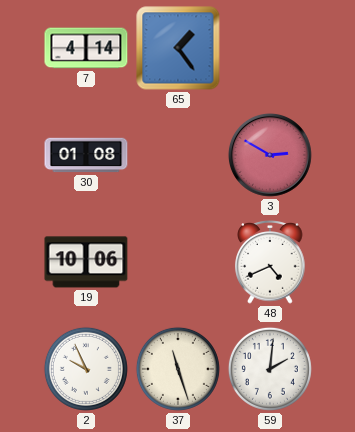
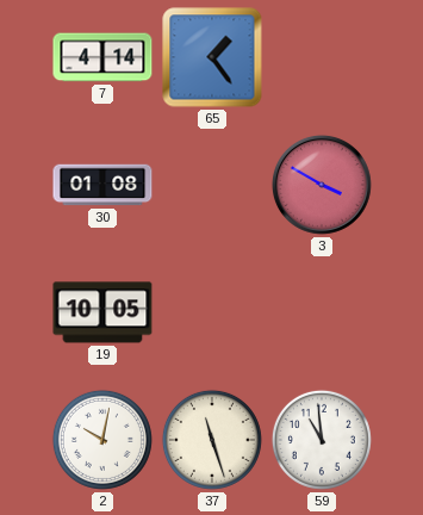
3: 2:50 -> 3:50 (322, 185)
19: 10:06 -> 10:05 (102, 312)
48: 4:41 -> none (270, 262)
2: 9:56 -> 10:02 (102, 440)
59: 2:01 -> 10:59 (322, 440)
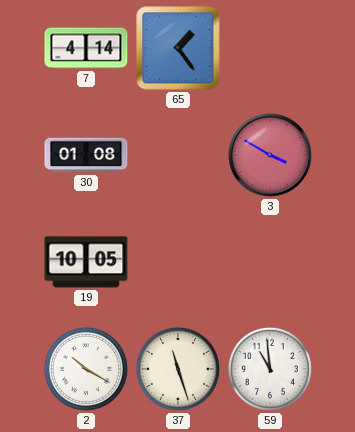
2: 10:02 -> 10:20 (86, 369)
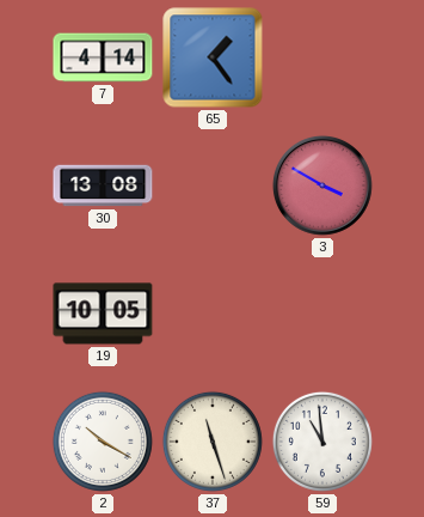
30: 01:08 -> 13:08 (103, 185)
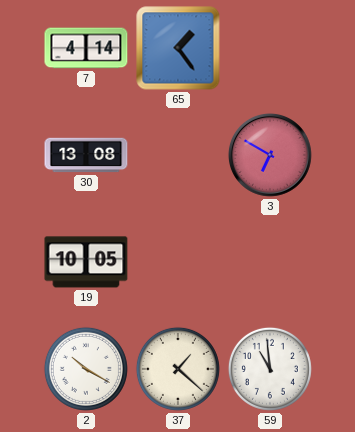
3: 3:50 -> 6:50 (270, 155)
37: 11:27 -> 1:22 (178, 369)
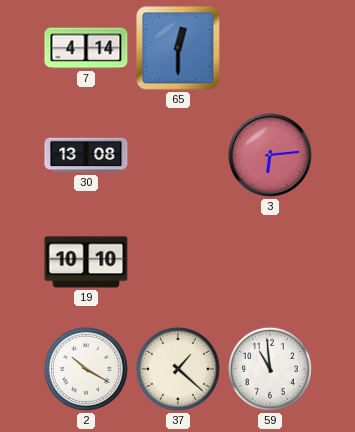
65: 1:24 -> 12:30 (178, 48)
3: 6:50 -> 6:14 (270, 155)
19: 10:05 -> 10:10 (86, 262)
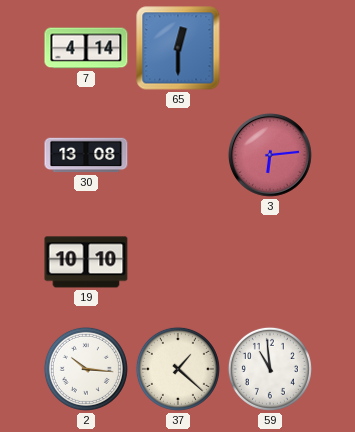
2: 10:20 -> 10:16 (86, 369)
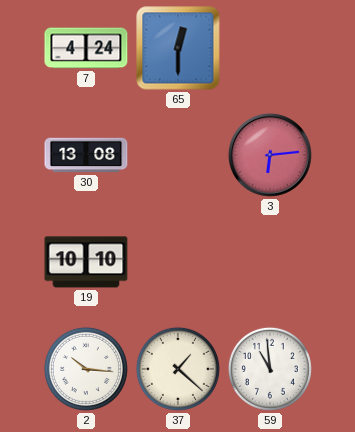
7: 4:14 -> 4:24 (86, 48)
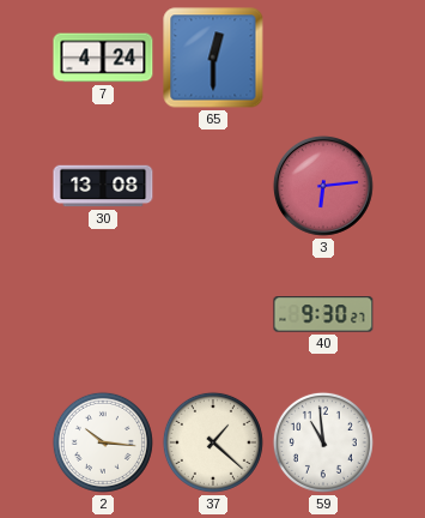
19: 10:10 -> none (86, 262)
40: none -> 9:30 (323, 314)
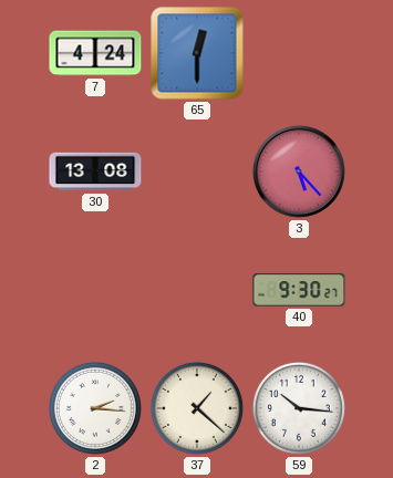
3: 6:14 -> 5:23 (299, 172)
2: 10:16 -> 2:16 (95, 408)
59: 10:59 -> 10:16 (299, 408)
